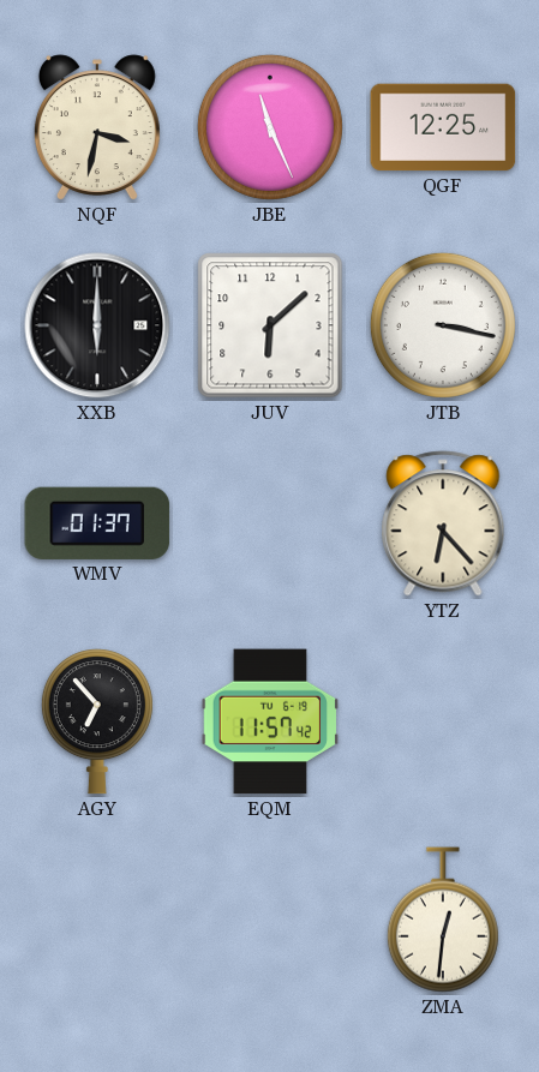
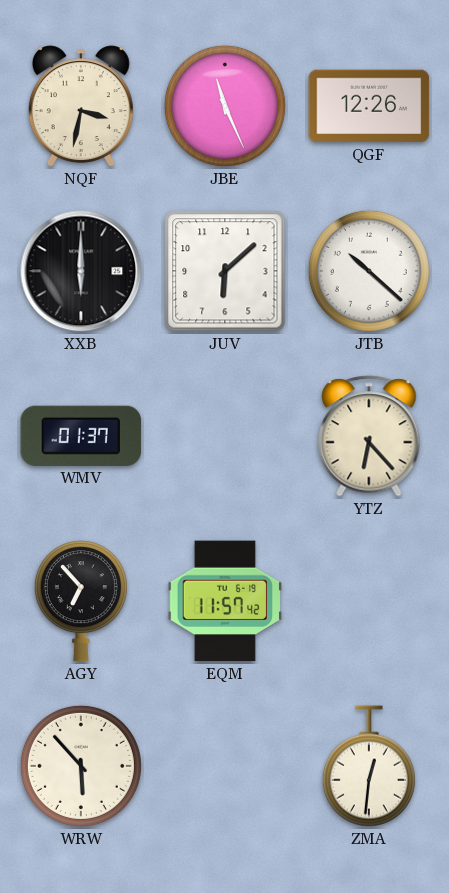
QGF: 12:25 -> 12:26 (369, 106)
JTB: 3:17 -> 10:22 (369, 271)
WRW: none -> 5:53 (81, 766)
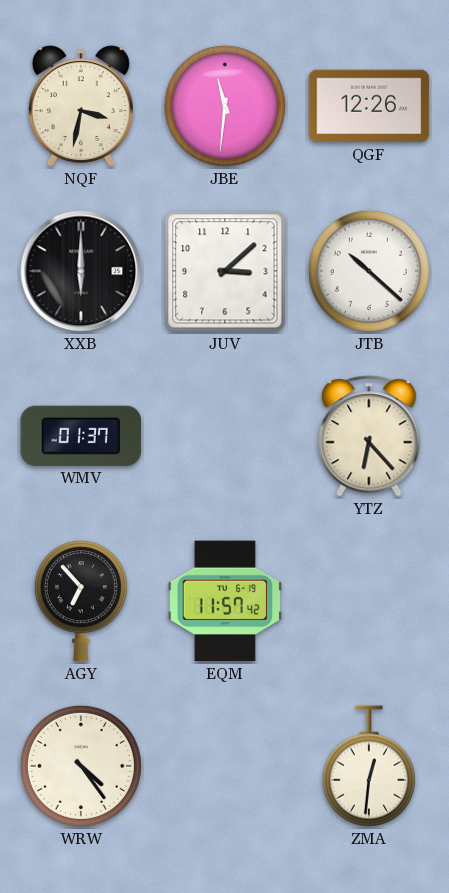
JBE: 11:26 -> 11:31 (225, 106)
JUV: 6:08 -> 3:08 (225, 271)
WRW: 5:53 -> 4:24 (81, 766)
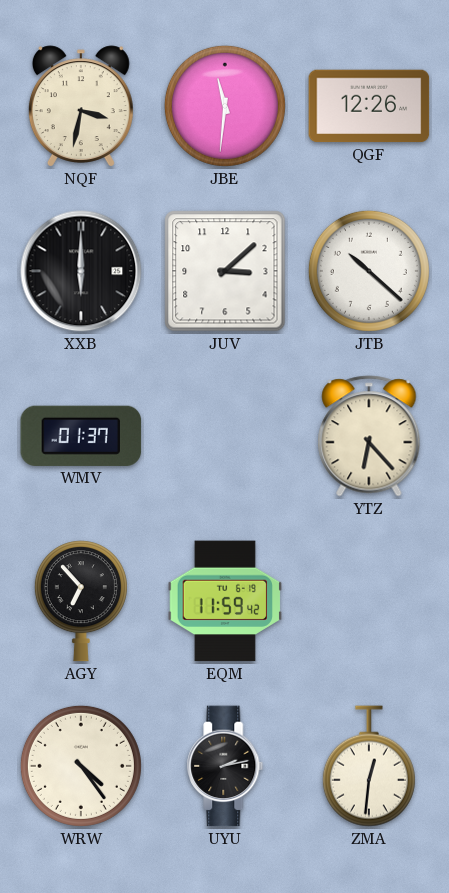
EQM: 11:57 -> 11:59 (225, 601)
UYU: none -> 2:13 (225, 766)
